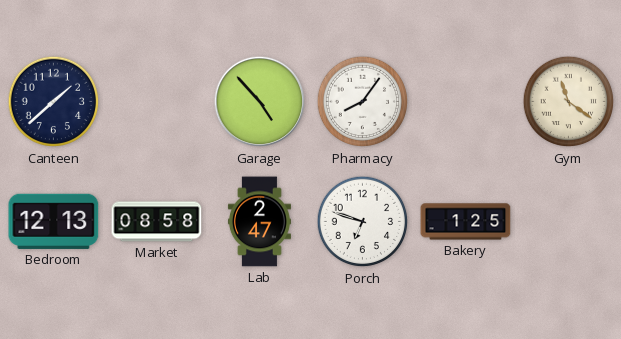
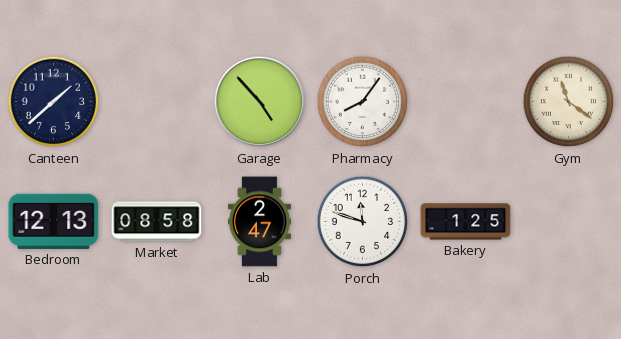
Porch: 6:48 -> 11:48 (363, 222)
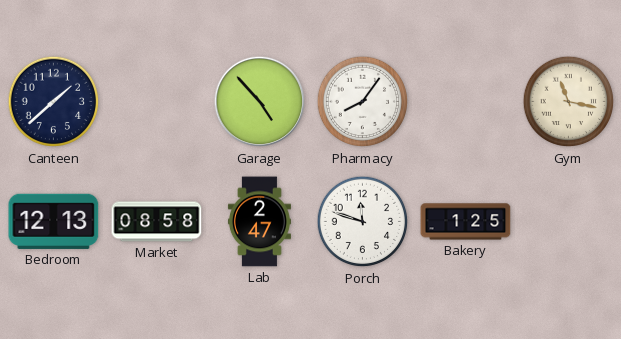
Gym: 11:21 -> 11:17 (569, 102)
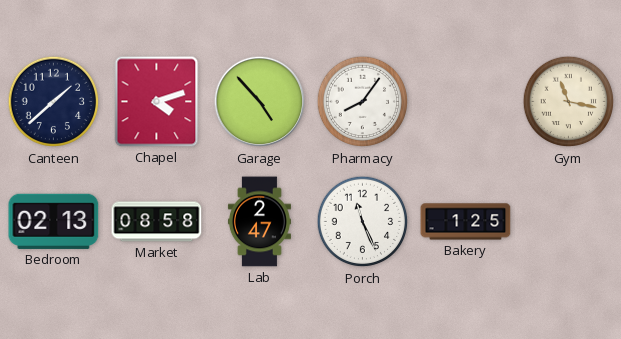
Chapel: none -> 4:12 (157, 102)
Bedroom: 12:13 -> 02:13 (54, 221)
Porch: 11:48 -> 11:26 (363, 222)
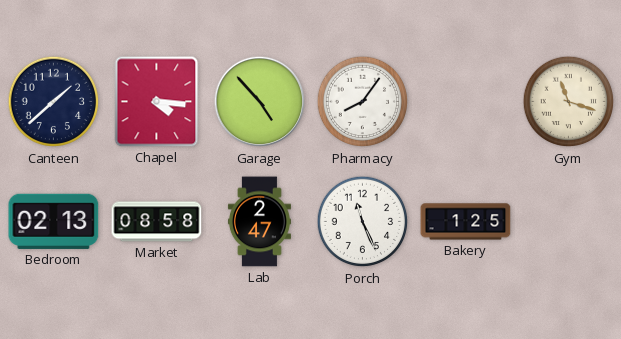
Chapel: 4:12 -> 4:16 (157, 102)
Gym: 11:17 -> 11:18 (569, 102)
